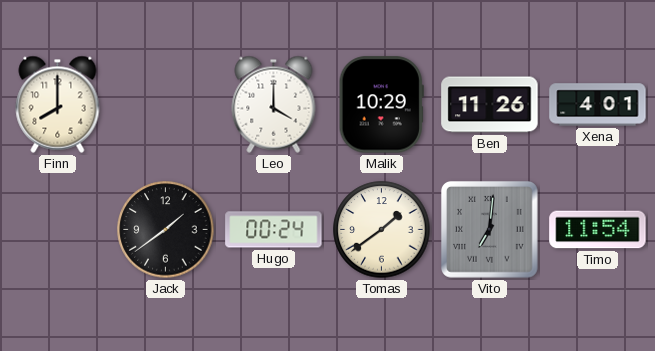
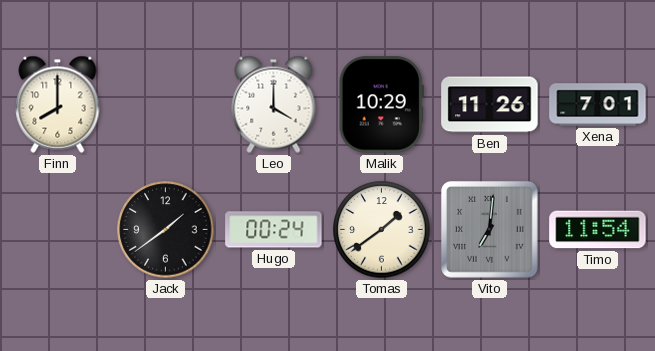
Xena: 4:01 -> 7:01 (598, 105)
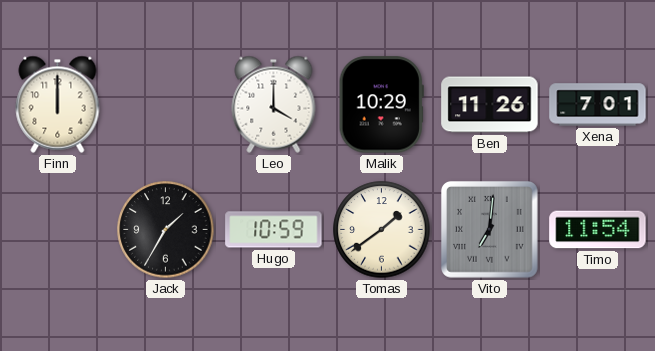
Finn: 8:00 -> 12:00 (58, 104)
Jack: 1:39 -> 1:35 (166, 230)
Hugo: 00:24 -> 10:59 (274, 230)
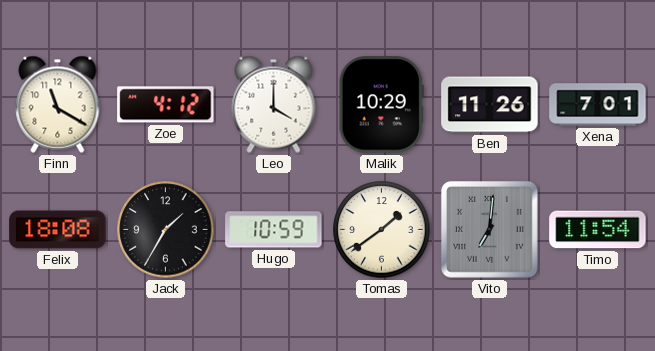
Finn: 12:00 -> 11:20 (58, 104)
Zoe: none -> 4:12 (166, 105)
Felix: none -> 18:08 (58, 230)
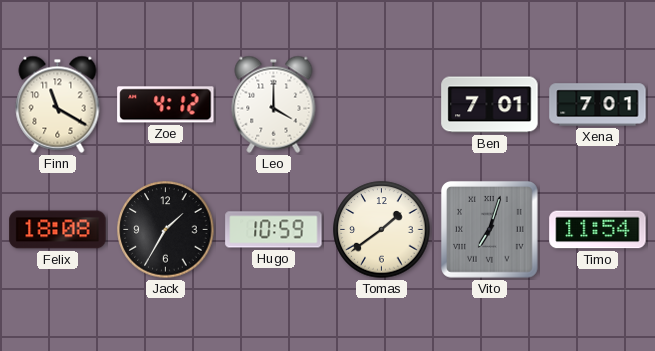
Malik: 10:29 -> none (381, 105)
Ben: 11:26 -> 7:01 (490, 105)
Vito: 7:01 -> 7:03 (490, 230)
